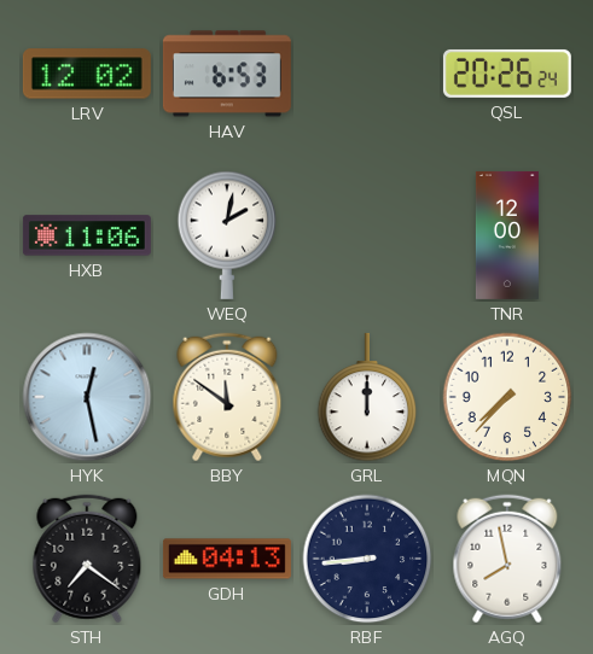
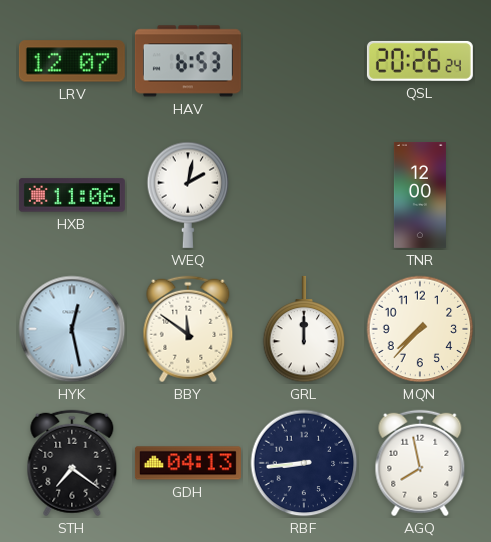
LRV: 12:02 -> 12:07 (72, 61)
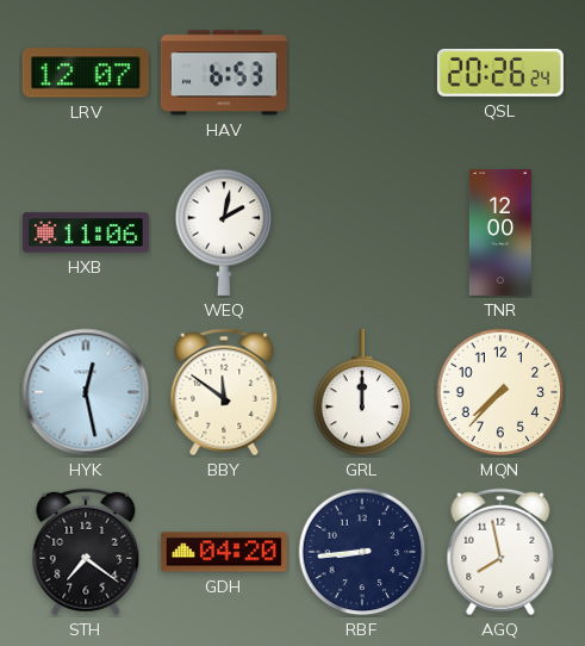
GDH: 04:13 -> 04:20 (224, 552)
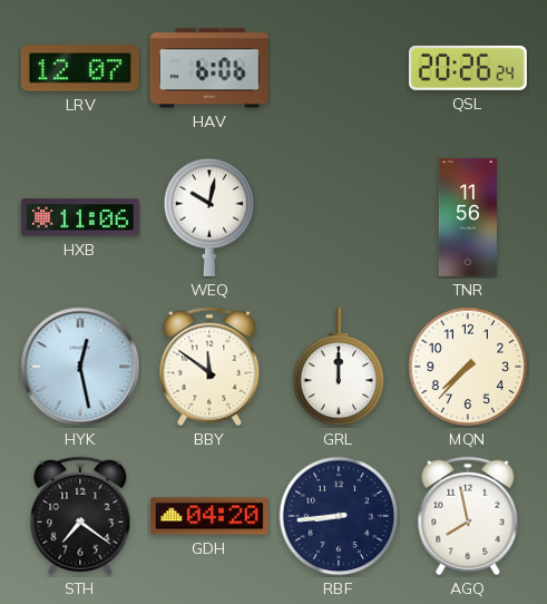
HAV: 6:53 -> 6:06 (209, 68)
WEQ: 2:02 -> 10:02 (209, 217)
TNR: 12:00 -> 11:56 (468, 217)
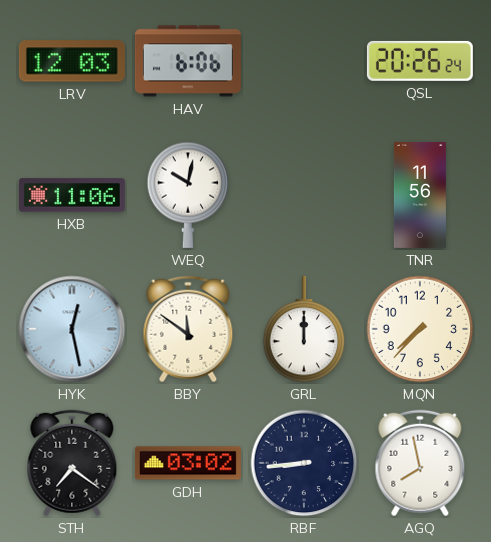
LRV: 12:07 -> 12:03 (72, 61)
GDH: 04:20 -> 03:02 (188, 463)
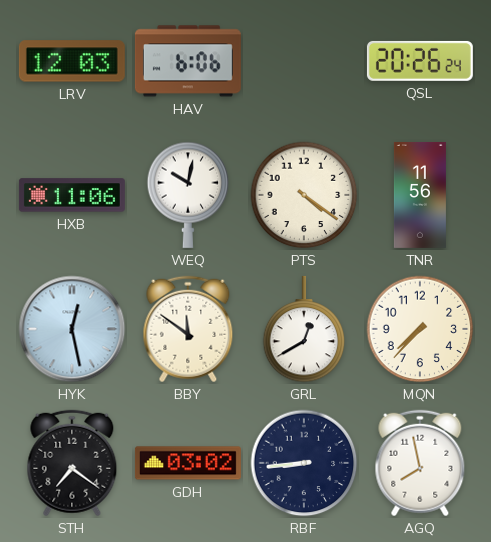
PTS: none -> 4:21 (304, 195)
GRL: 12:00 -> 12:40 (304, 329)
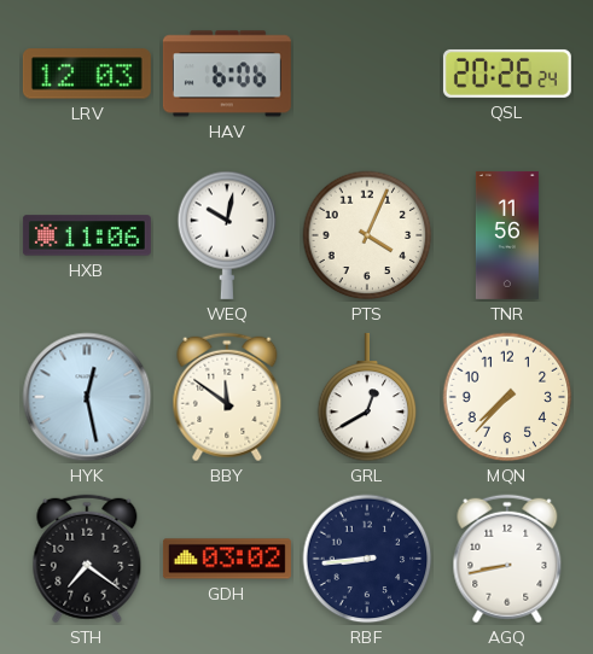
PTS: 4:21 -> 4:04 (367, 235)
AGQ: 7:58 -> 8:43 (507, 559)
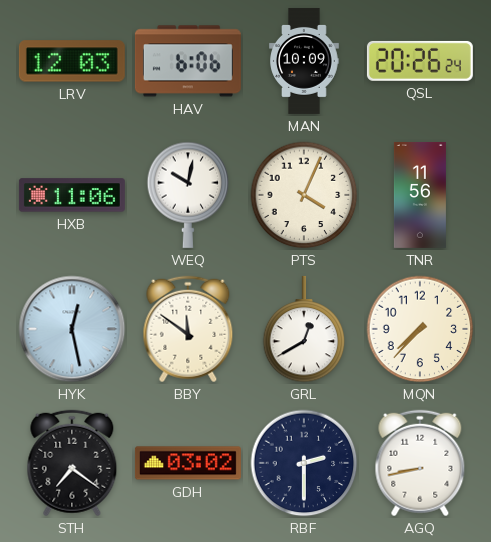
MAN: none -> 10:09 (304, 61)
RBF: 8:44 -> 2:30 (304, 463)
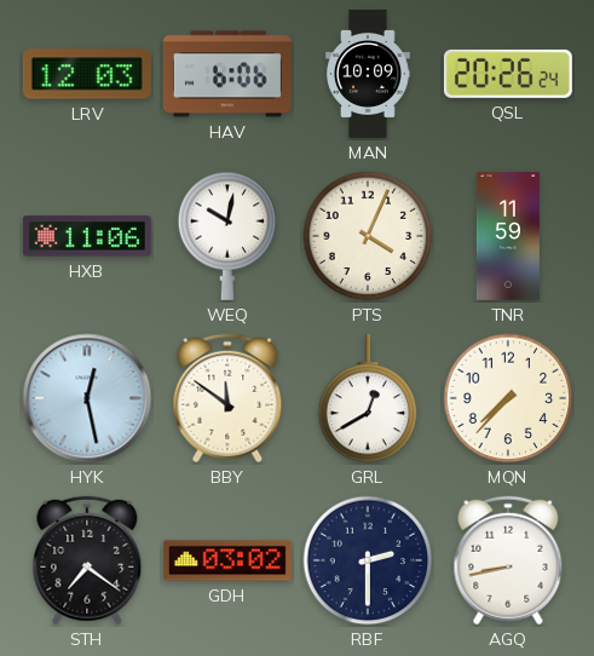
TNR: 11:56 -> 11:59 (508, 236)
